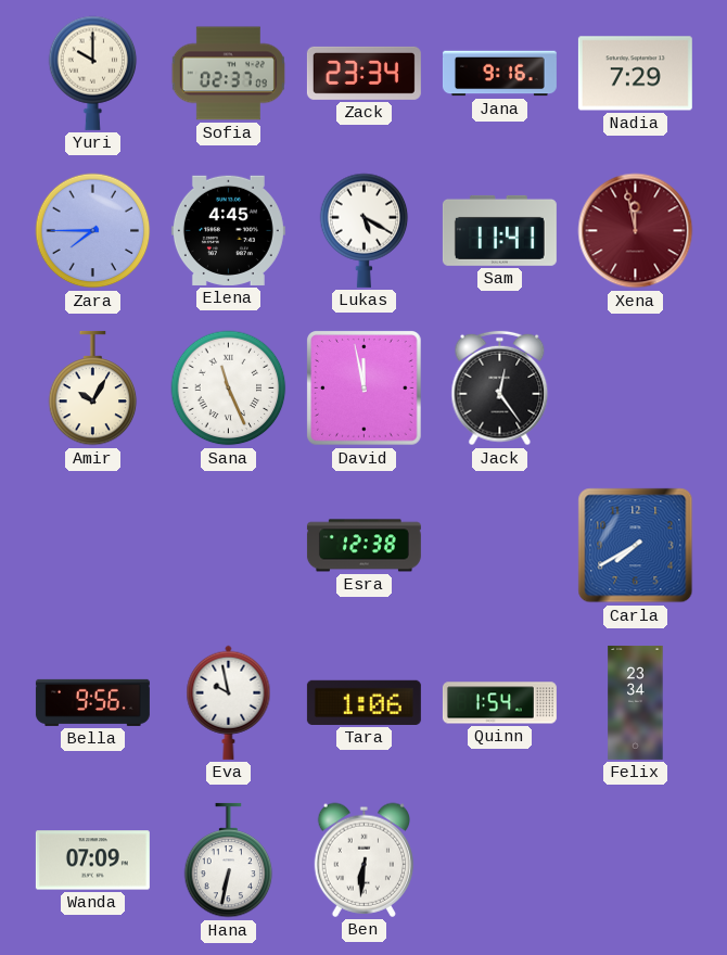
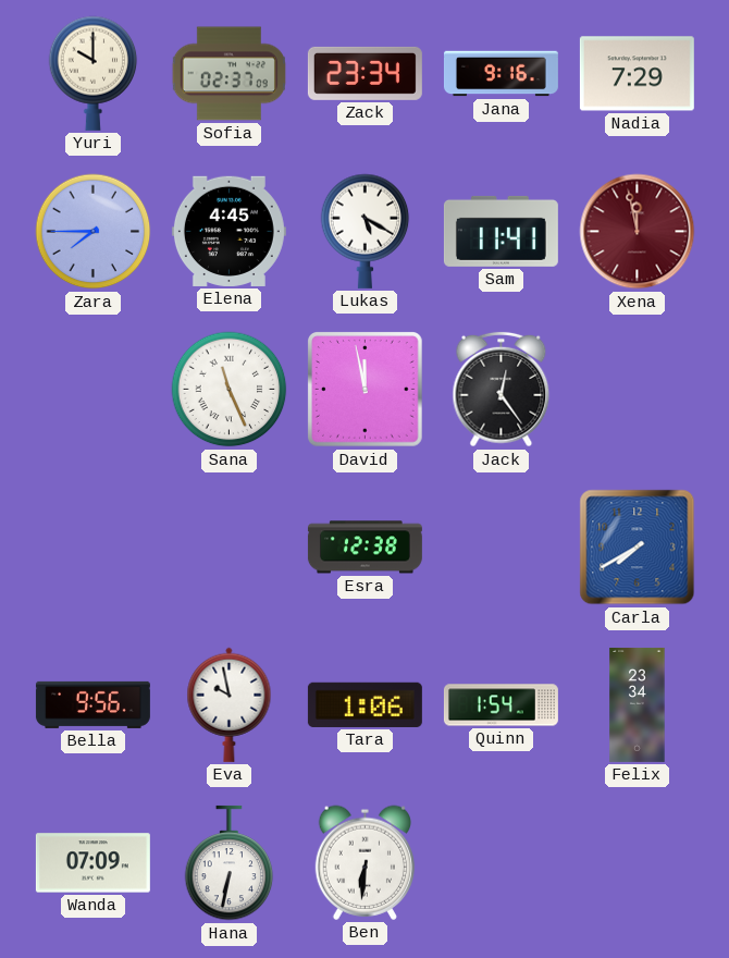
Amir: 10:05 -> none (93, 389)
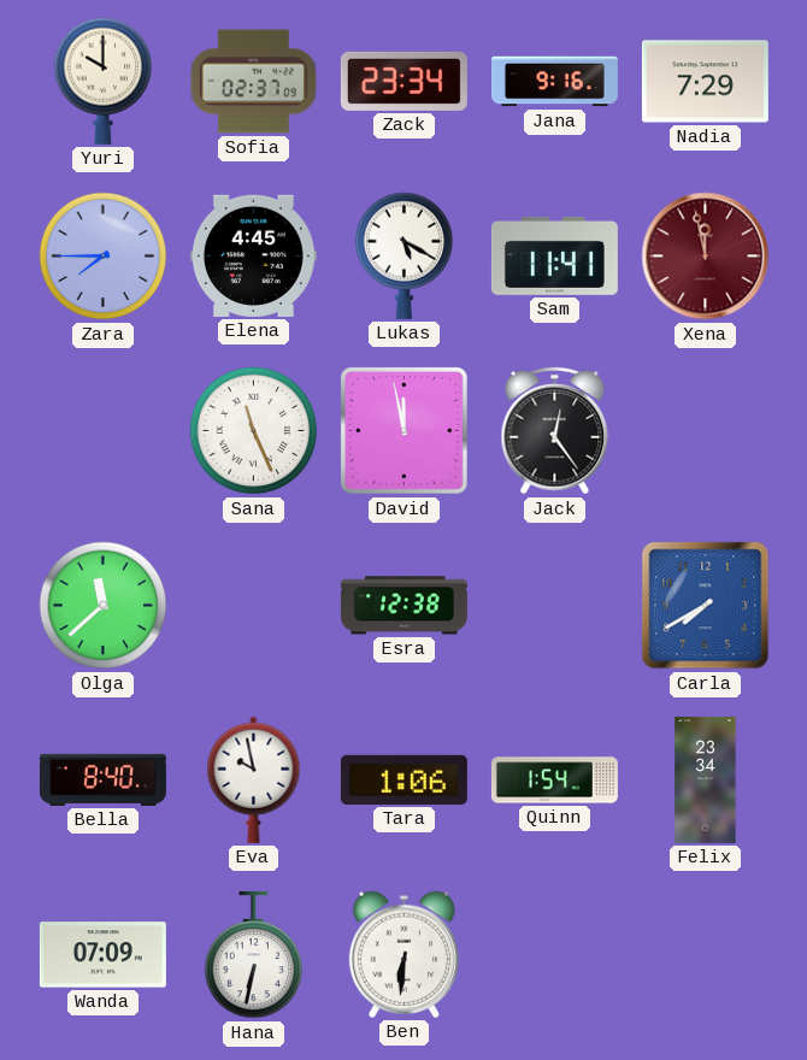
Olga: none -> 11:38 (104, 606)
Bella: 9:56 -> 8:40 (102, 779)
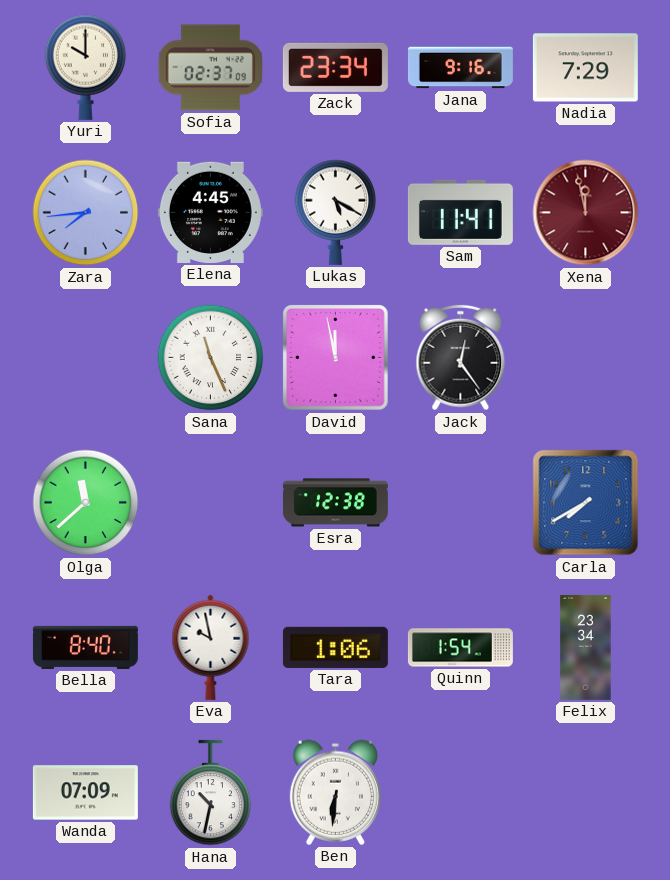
Zara: 7:45 -> 7:44 (86, 213)
Hana: 6:32 -> 10:32 (211, 793)
